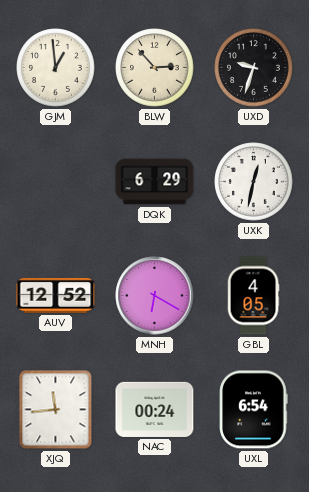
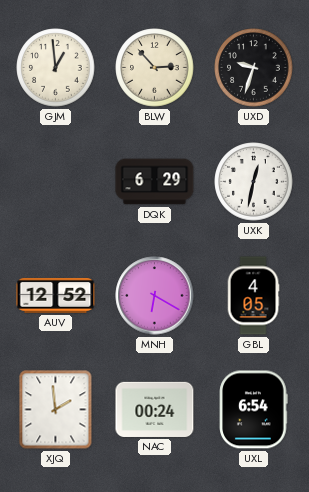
XJQ: 11:44 -> 1:59 (56, 410)
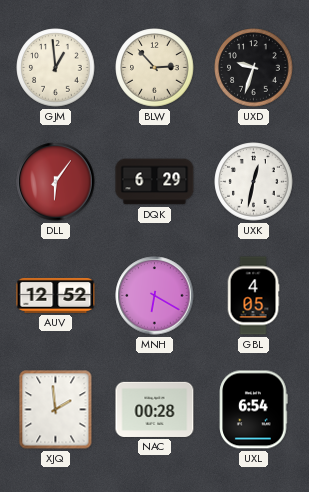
DLL: none -> 6:06 (56, 182)
NAC: 00:24 -> 00:28 (155, 409)
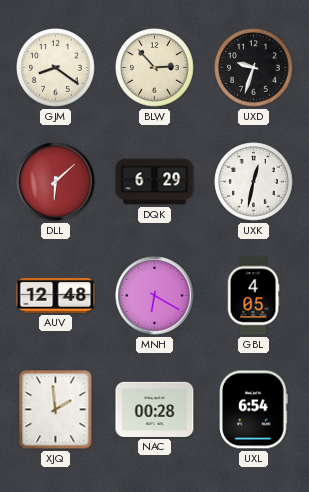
GJM: 12:59 -> 8:21 (56, 68)
DLL: 6:06 -> 6:08 (56, 182)
AUV: 12:52 -> 12:48 (56, 295)
